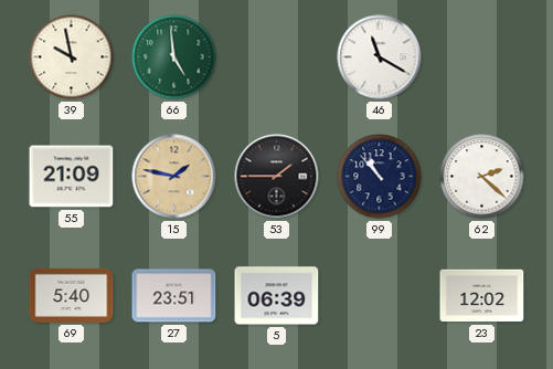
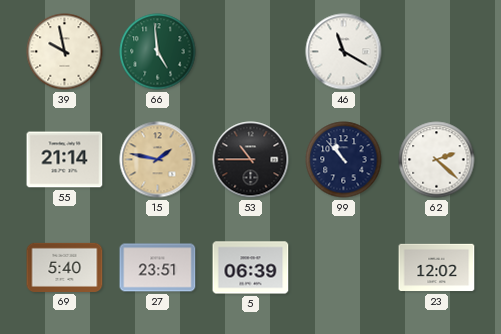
55: 21:09 -> 21:14 (65, 160)
53: 1:45 -> 10:45 (251, 160)
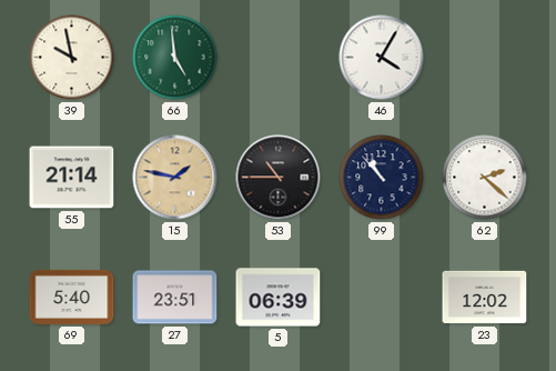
46: 11:20 -> 4:05 (382, 58)
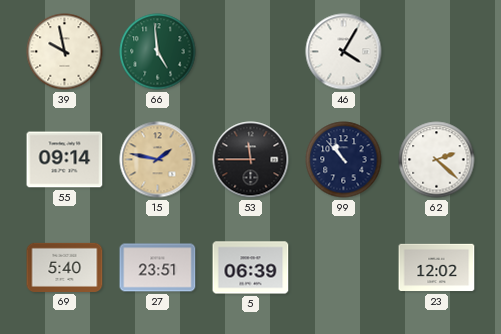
55: 21:14 -> 09:14 (65, 160)
53: 10:45 -> 11:45 (251, 160)
